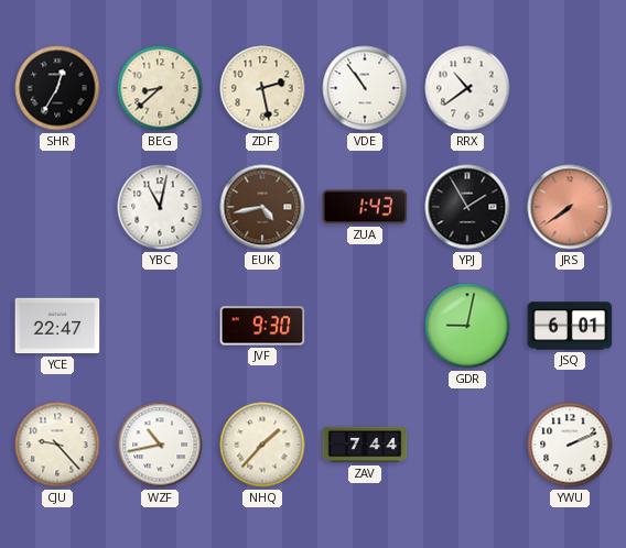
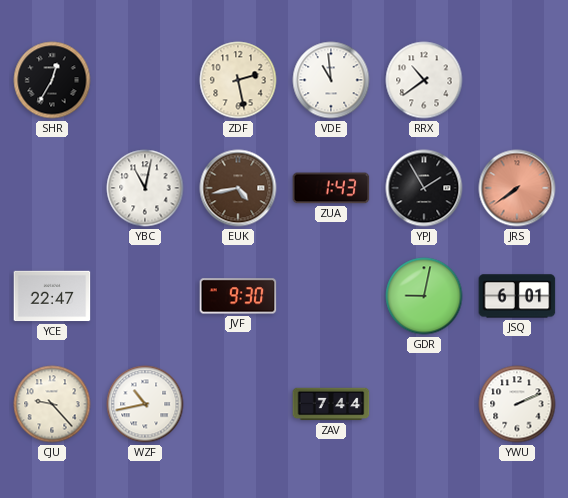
BEG: 8:38 -> none (160, 88)
VDE: 10:54 -> 10:59 (331, 80)
NHQ: 1:37 -> none (262, 445)
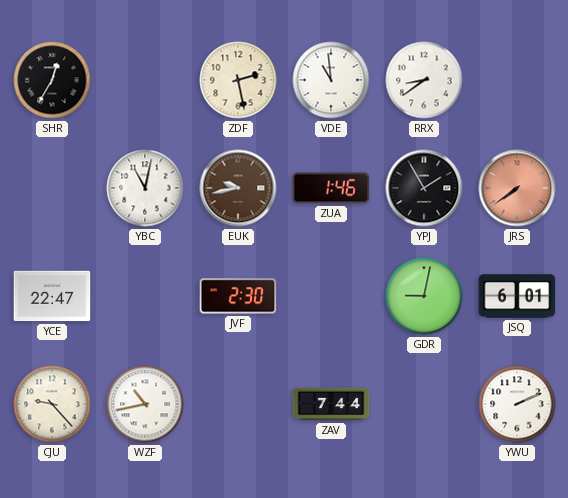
RRX: 10:39 -> 8:39 (424, 80)
EUK: 4:43 -> 9:43 (238, 188)
ZUA: 1:43 -> 1:46 (331, 188)
JVF: 9:30 -> 2:30 (238, 296)
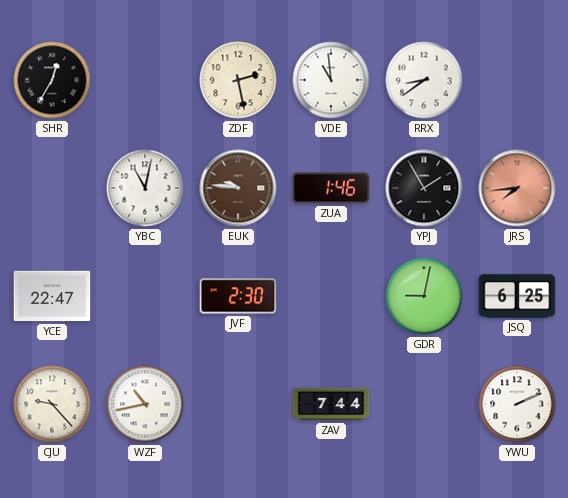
EUK: 9:43 -> 9:46 (238, 188)
JRS: 7:39 -> 7:44 (517, 188)
JSQ: 6:01 -> 6:25 (517, 296)
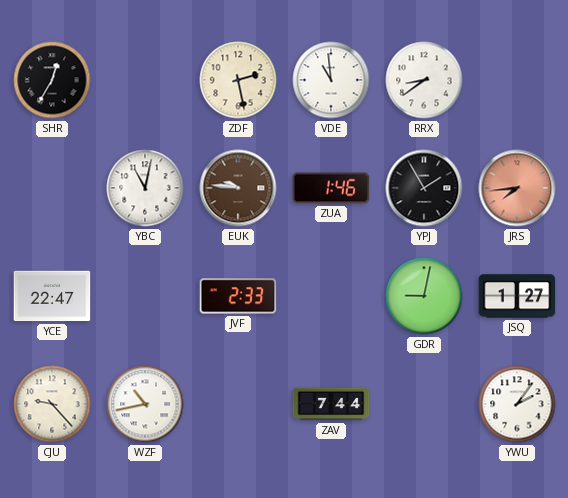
JVF: 2:30 -> 2:33 (238, 296)
JSQ: 6:25 -> 1:27 (517, 296)
YWU: 2:11 -> 2:06 (517, 404)
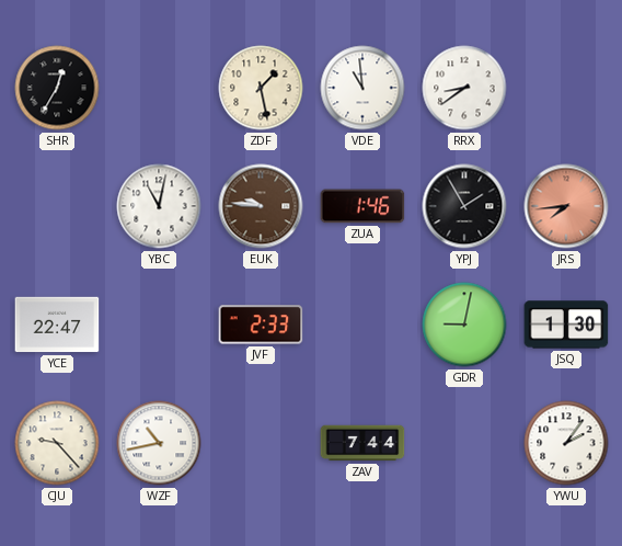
ZDF: 2:28 -> 1:28 (261, 88)
JSQ: 1:27 -> 1:30 (566, 325)
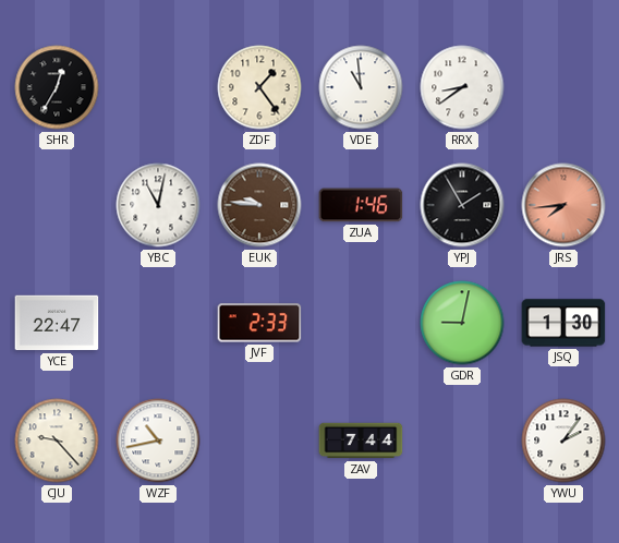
ZDF: 1:28 -> 1:24 (259, 87)
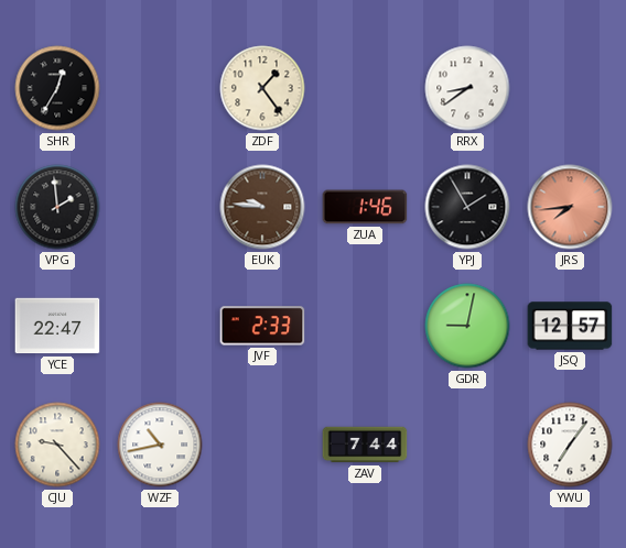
VDE: 10:59 -> none (361, 87)
VPG: none -> 1:59 (57, 207)
YBC: 11:02 -> none (158, 205)
JSQ: 1:30 -> 12:57 (570, 326)
YWU: 2:06 -> 7:06 (570, 445)
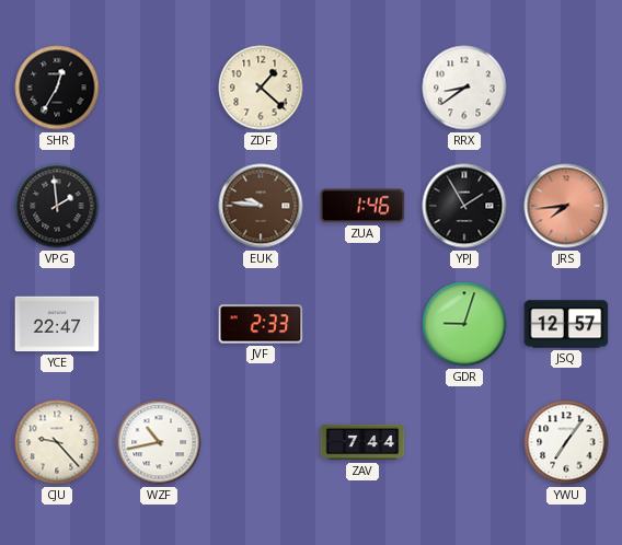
ZDF: 1:24 -> 1:22 (261, 88)
GDR: 9:02 -> 9:03 (464, 324)
